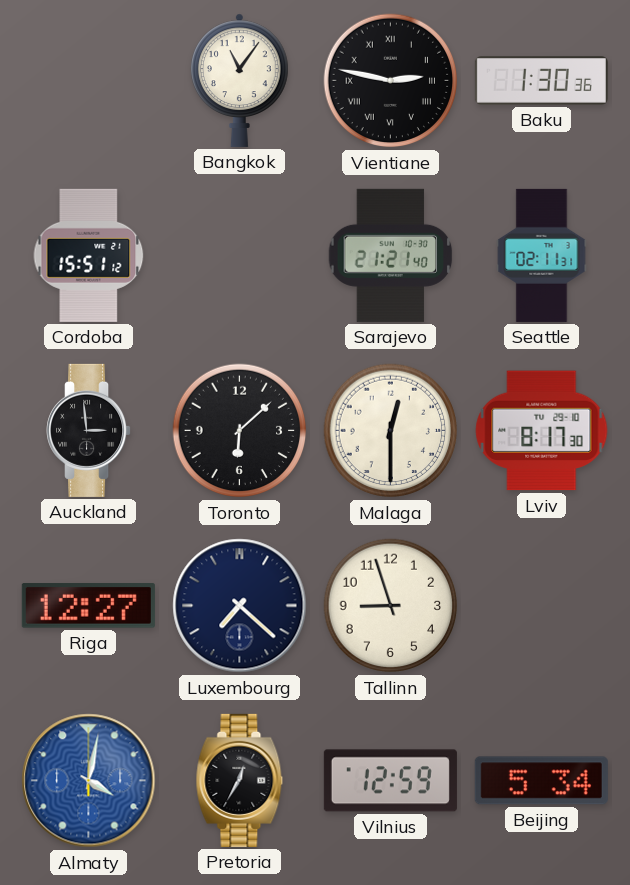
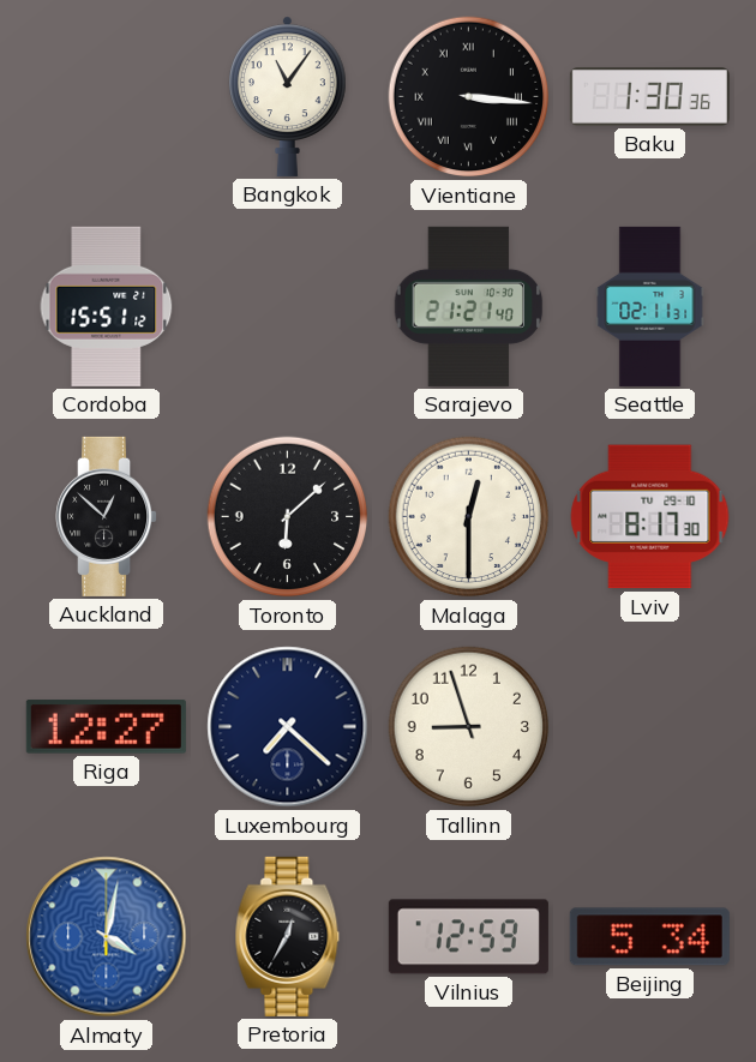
Vientiane: 2:47 -> 3:16 (469, 97)
Auckland: 2:59 -> 12:52 (107, 516)
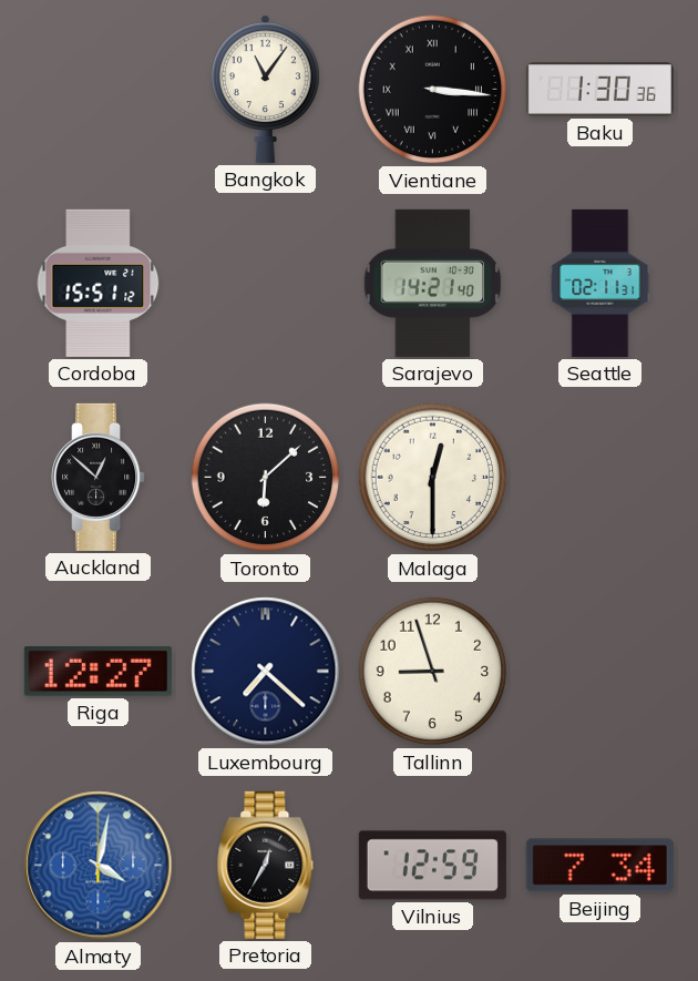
Sarajevo: 21:21 -> 14:21 (433, 283)
Lviv: 8:17 -> none (650, 517)
Beijing: 5:34 -> 7:34 (599, 866)
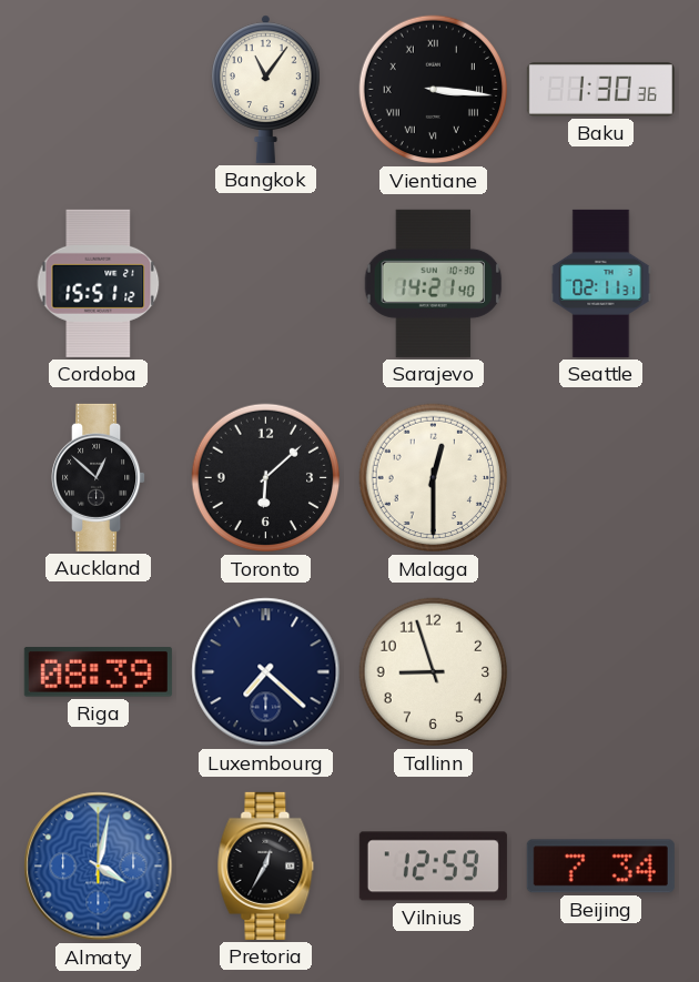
Riga: 12:27 -> 08:39 (98, 672)
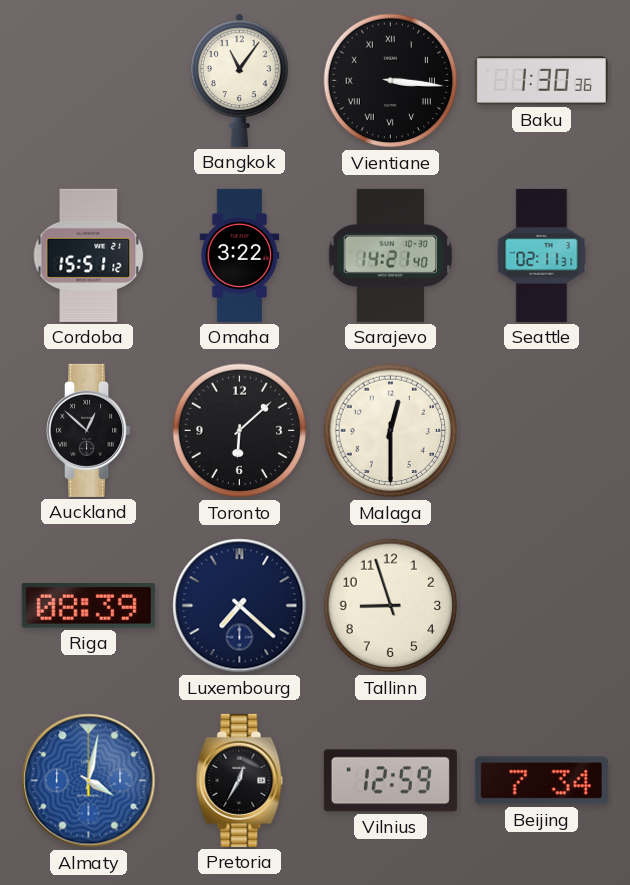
Omaha: none -> 3:22 (240, 255)
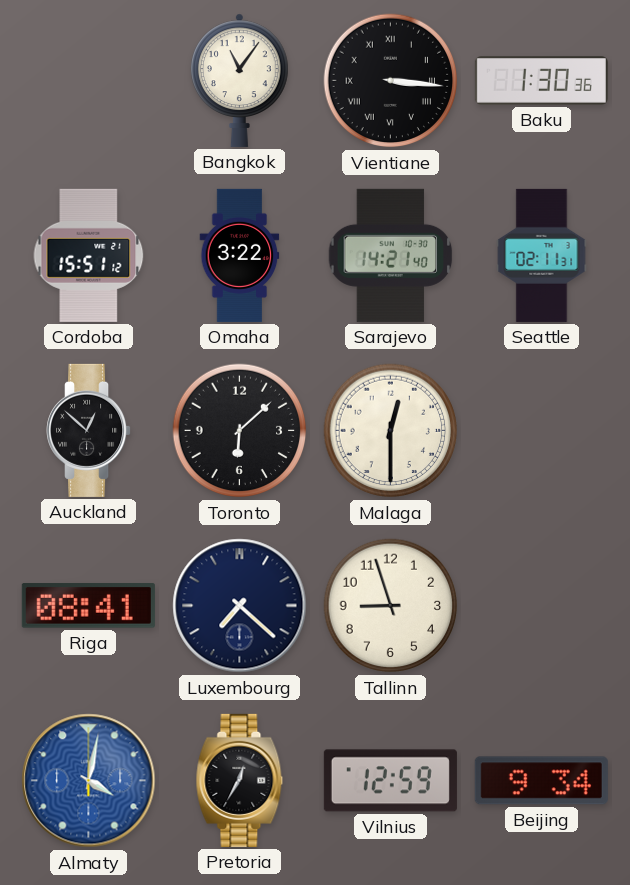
Riga: 08:39 -> 08:41 (88, 606)
Beijing: 7:34 -> 9:34 (541, 781)
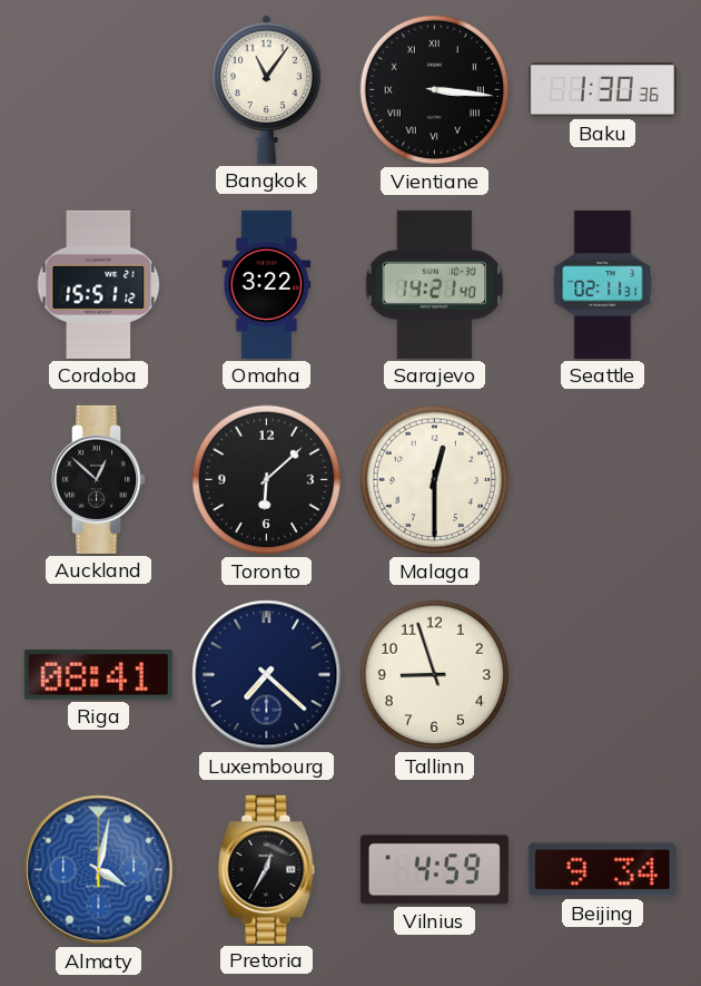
Vilnius: 12:59 -> 4:59 (434, 870)
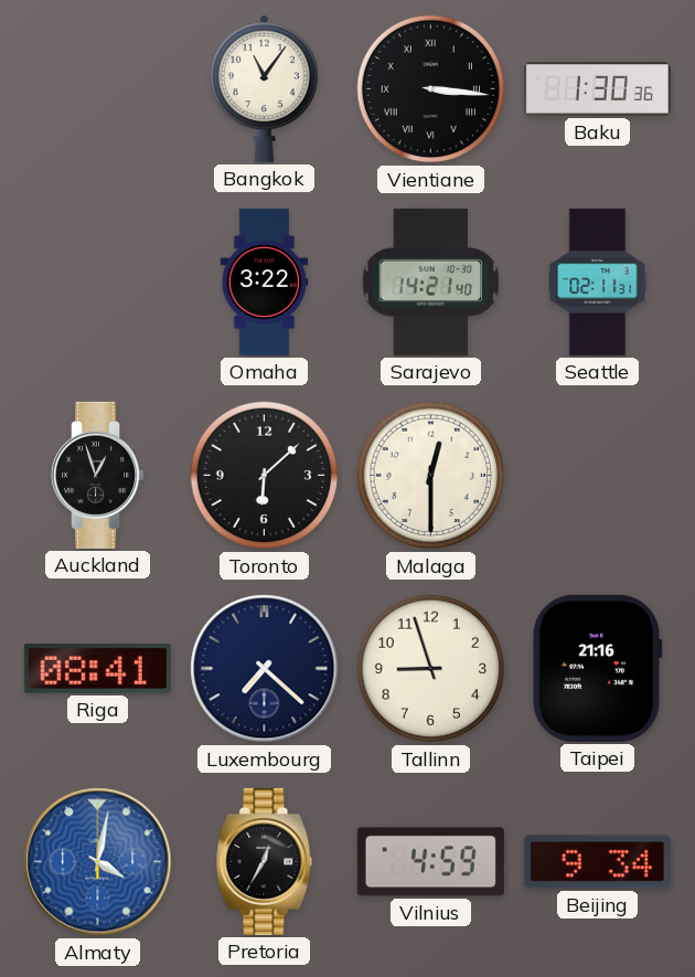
Cordoba: 15:51 -> none (99, 284)
Auckland: 12:52 -> 12:57 (98, 475)
Taipei: none -> 21:16 (597, 668)
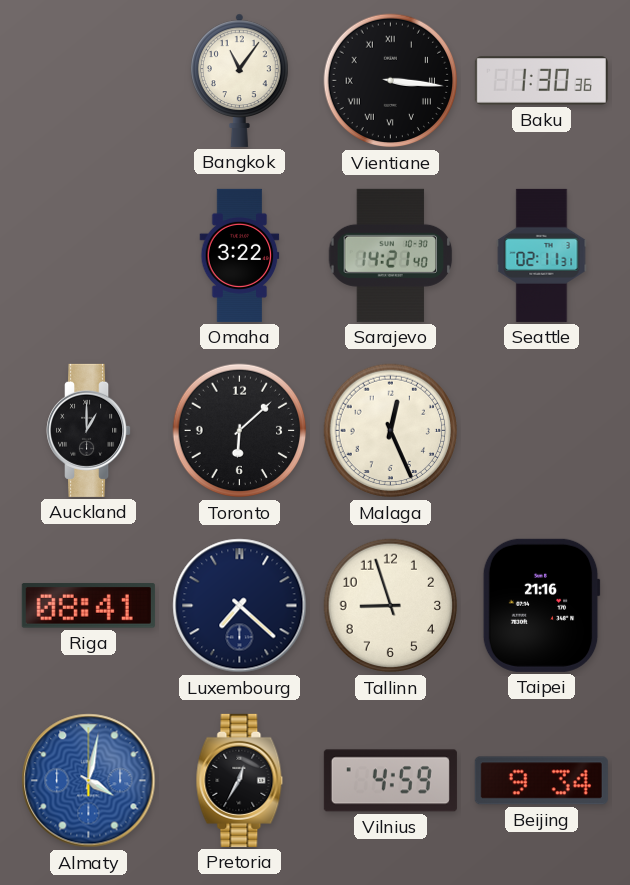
Auckland: 12:57 -> 1:00 (89, 430)
Malaga: 12:30 -> 12:26 (391, 431)
